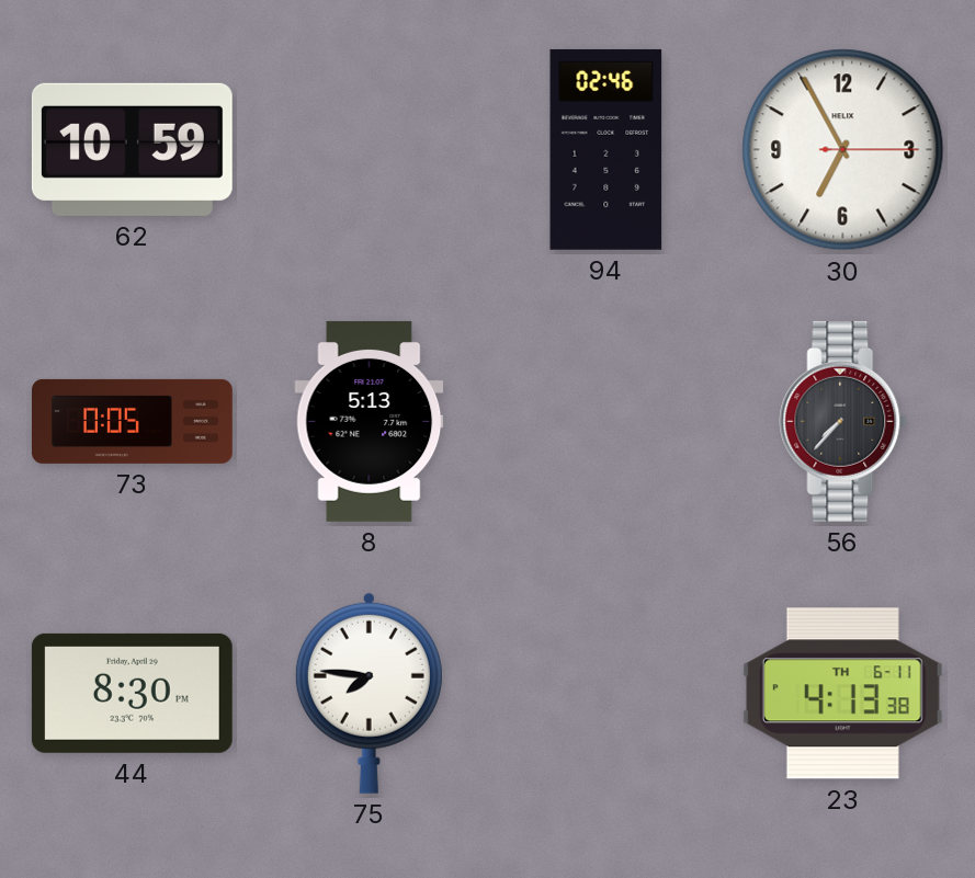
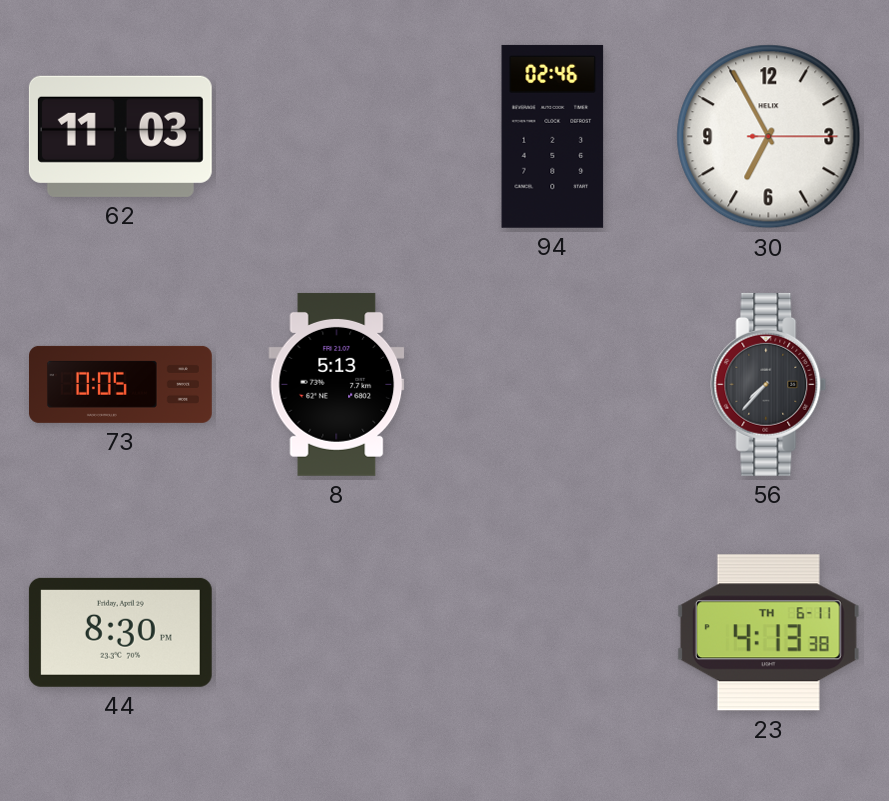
62: 10:59 -> 11:03 (120, 136)
75: 7:46 -> none (369, 693)
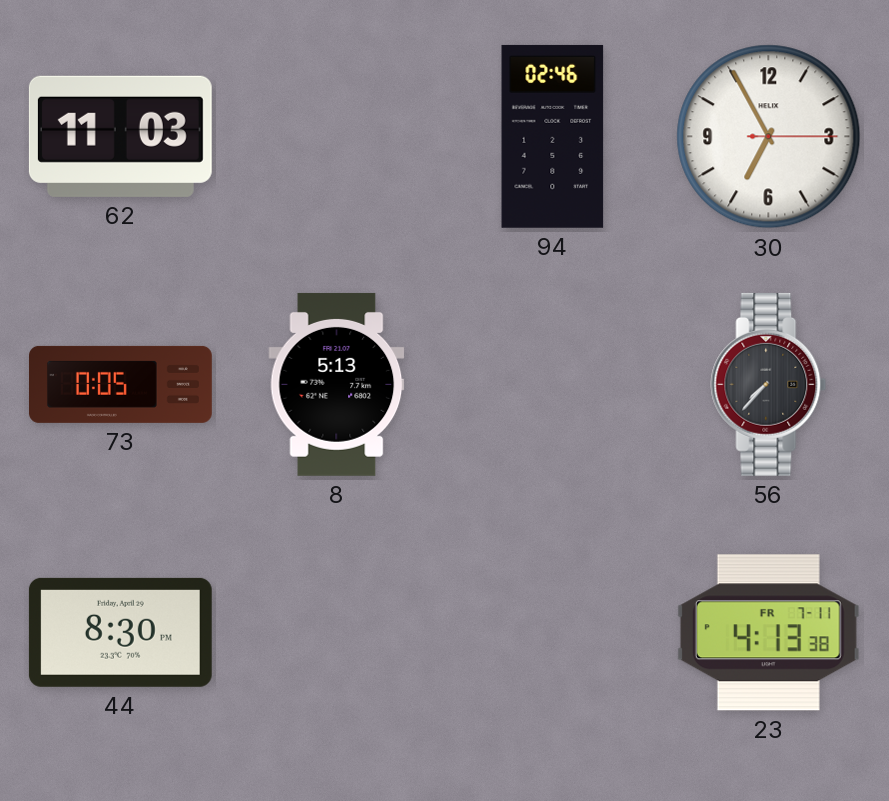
23 date: TH 6-11 -> FR 7-11 (768, 633)
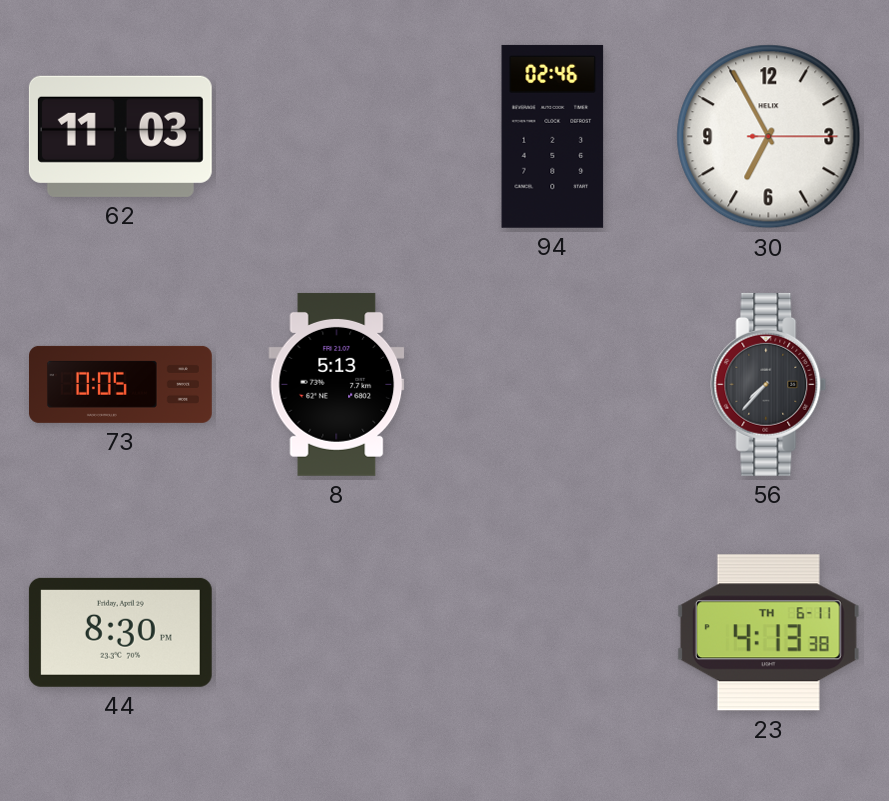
23 date: FR 7-11 -> TH 6-11 (768, 633)
